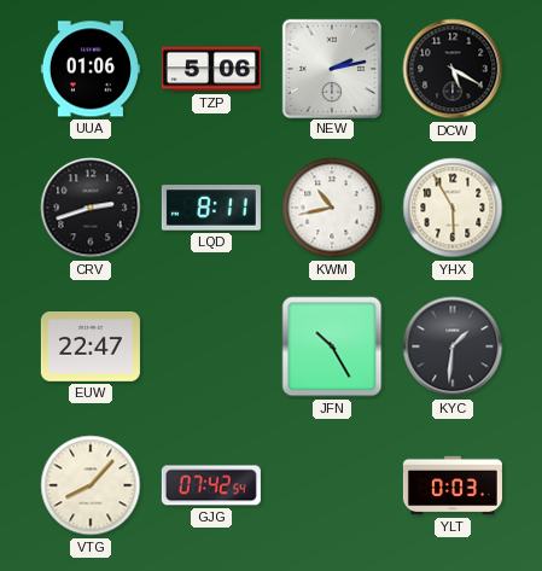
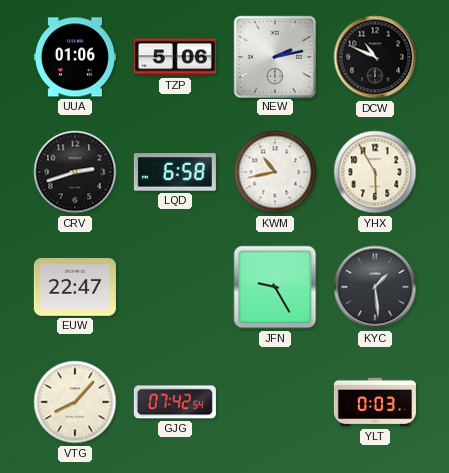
DCW: 5:20 -> 10:49 (375, 57)
LQD: 8:11 -> 6:58 (175, 172)
JFN: 10:25 -> 9:25 (275, 287)
KYC: 1:31 -> 1:29 (375, 287)
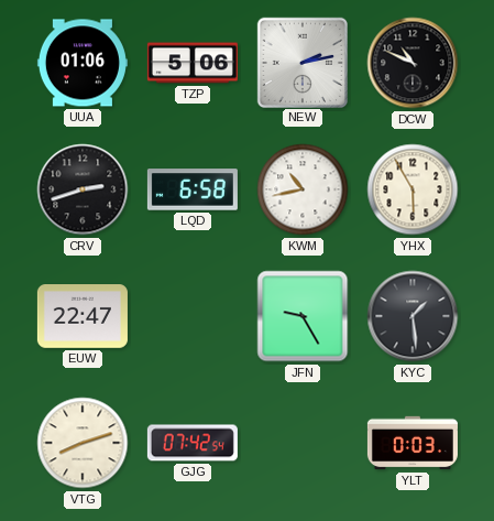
VTG: 8:07 -> 8:12 (83, 443)
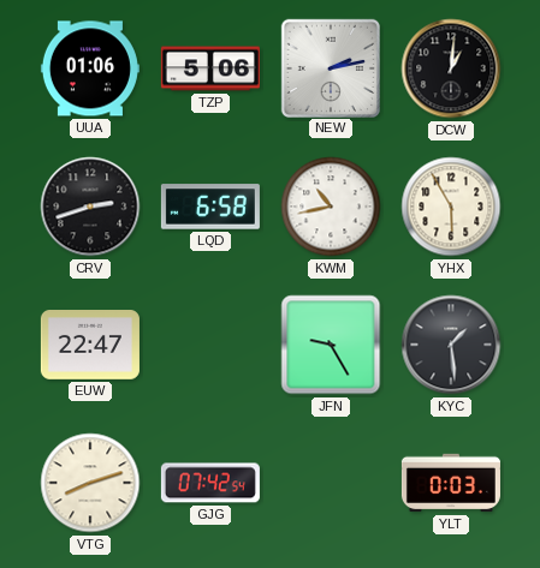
DCW: 10:49 -> 1:01 (451, 68)
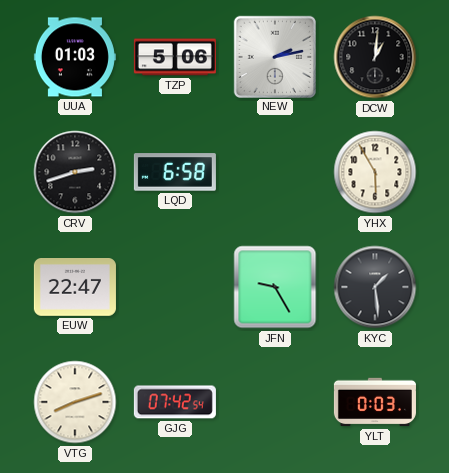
UUA: 01:06 -> 01:03 (75, 57)
KWM: 10:43 -> none (331, 207)
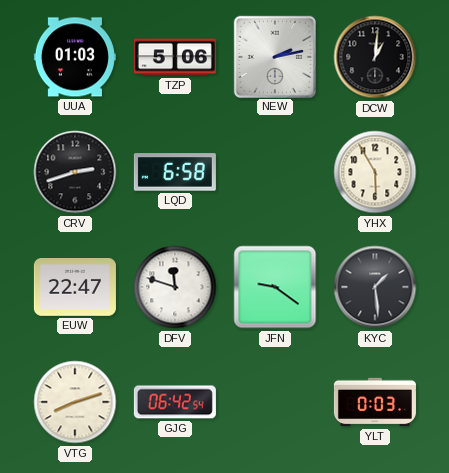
DFV: none -> 11:48 (175, 287)
JFN: 9:25 -> 9:21 (275, 287)
GJG: 07:42 -> 06:42 (175, 402)
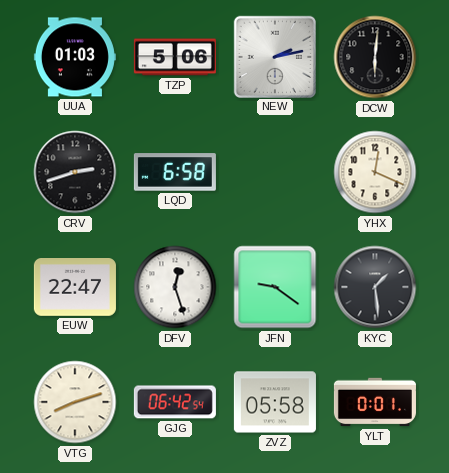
DCW: 1:01 -> 6:01 (375, 57)
YHX: 5:55 -> 12:19 (375, 172)
DFV: 11:48 -> 12:27 (175, 287)
ZVZ: none -> 05:58 (275, 402)
YLT: 0:03 -> 0:01 (375, 402)
